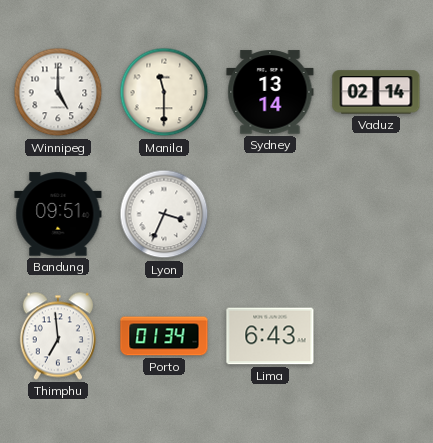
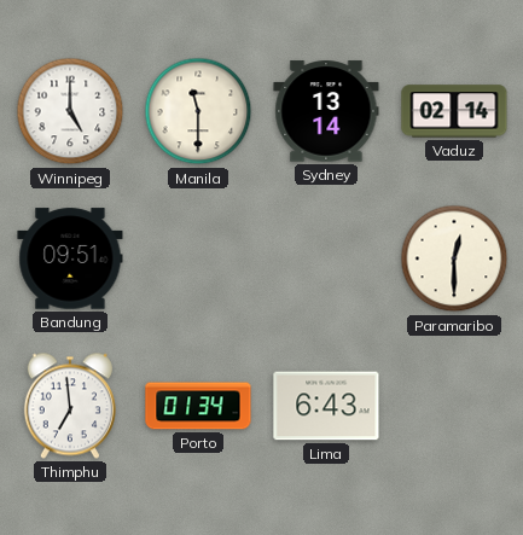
Lyon: 3:34 -> none (164, 214)
Paramaribo: none -> 12:30 (454, 258)
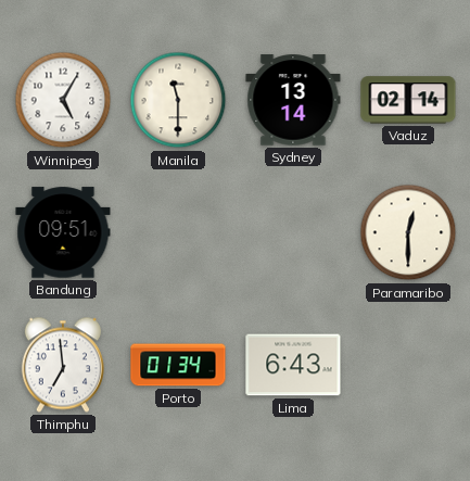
Winnipeg: 5:00 -> 5:05 (63, 100)
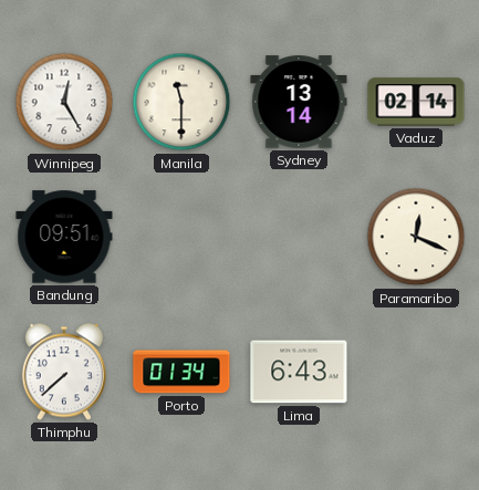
Winnipeg: 5:05 -> 12:25 (64, 102)
Paramaribo: 12:30 -> 12:19 (416, 237)
Thimphu: 6:59 -> 7:38 (64, 372)
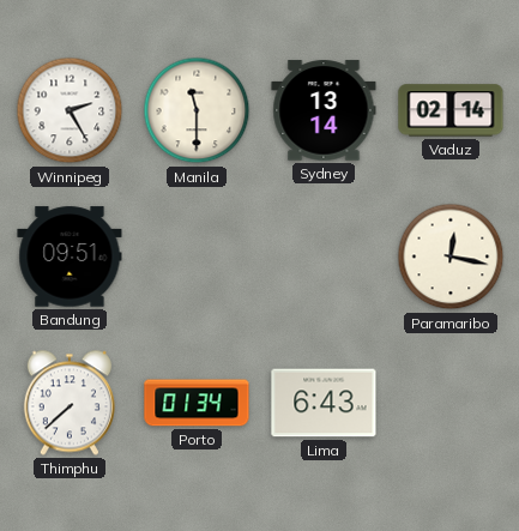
Winnipeg: 12:25 -> 2:25 (70, 110)
Paramaribo: 12:19 -> 12:17 (451, 257)
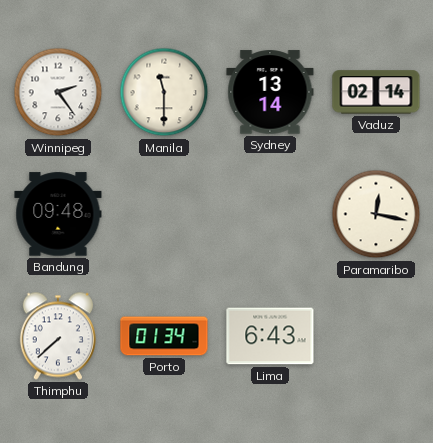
Winnipeg: 2:25 -> 2:24 (58, 92)
Bandung: 09:51 -> 09:48 (58, 214)
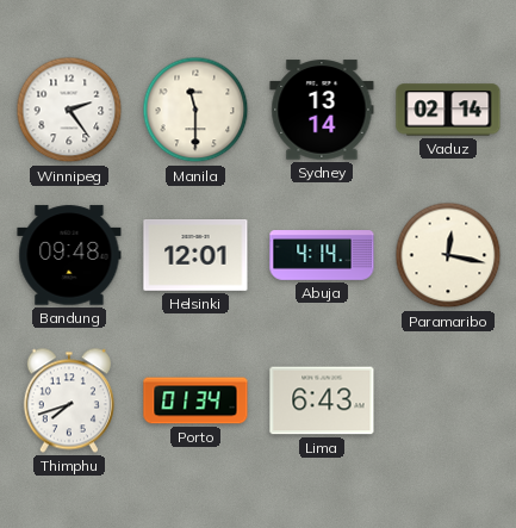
Helsinki: none -> 12:01 (195, 256)
Abuja: none -> 4:14 (322, 255)
Thimphu: 7:38 -> 7:42 (69, 400)
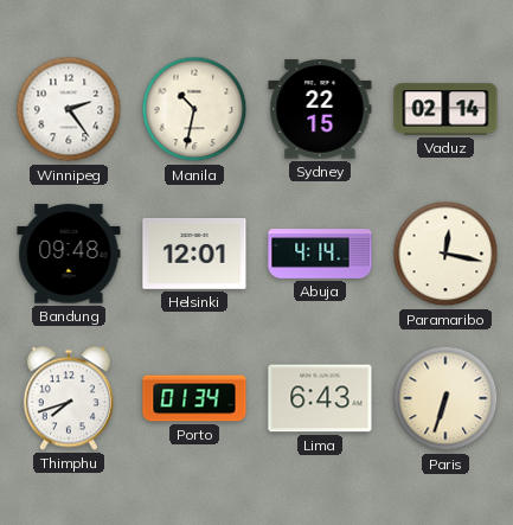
Manila: 11:30 -> 10:32 (194, 109)
Sydney: 13:14 -> 22:15 (320, 109)
Paris: none -> 6:33 (445, 398)
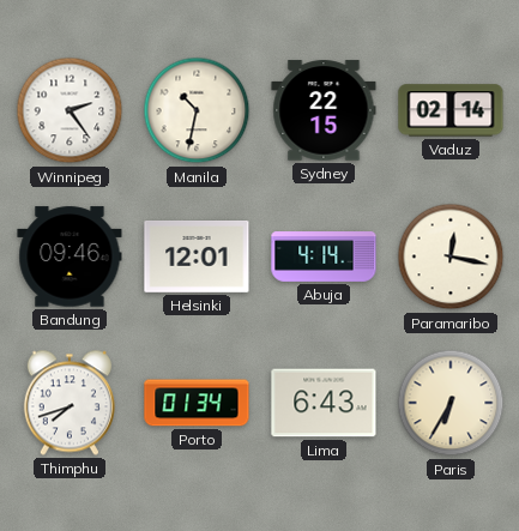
Bandung: 09:48 -> 09:46 (70, 257)
Paris: 6:33 -> 6:35 (451, 403)
